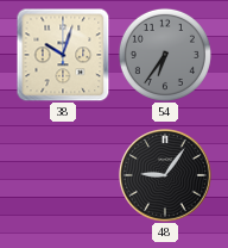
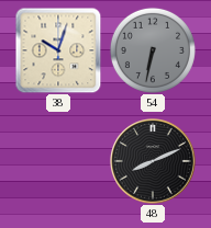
54: 6:36 -> 6:32 (153, 50)
48: 9:06 -> 8:11 (153, 161)
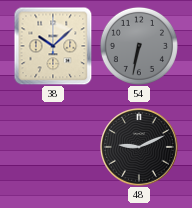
38: 10:03 -> 10:08 (53, 46)
48: 8:11 -> 9:11 (139, 147)
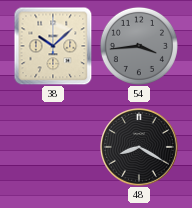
54: 6:32 -> 3:44 (139, 46)
48: 9:11 -> 8:20 (139, 147)
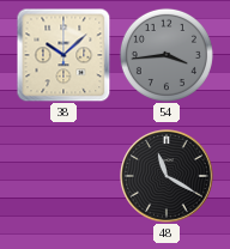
48: 8:20 -> 11:20 (167, 176)
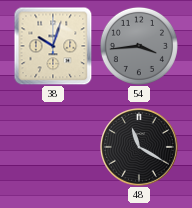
38: 10:08 -> 10:03 (53, 46)
